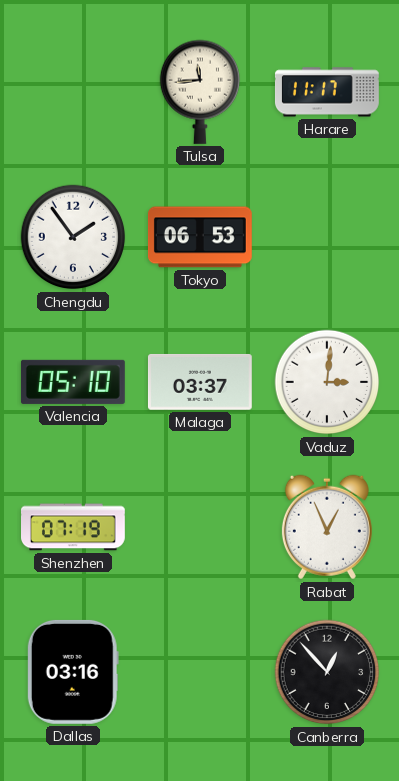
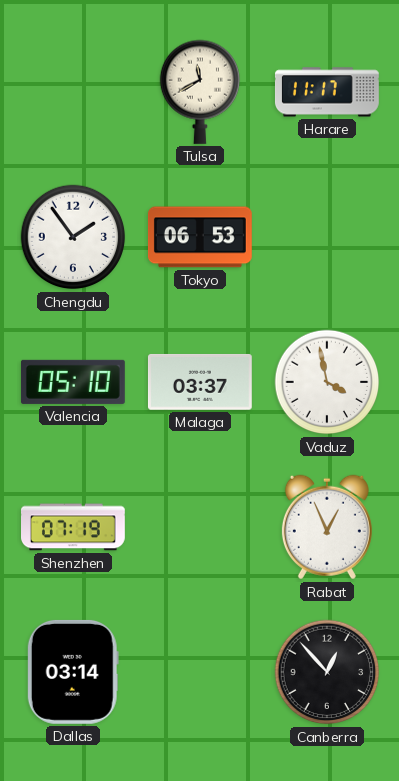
Tulsa: 11:44 -> 11:40 (199, 92)
Vaduz: 3:01 -> 3:58 (327, 382)
Dallas: 03:16 -> 03:14 (73, 672)
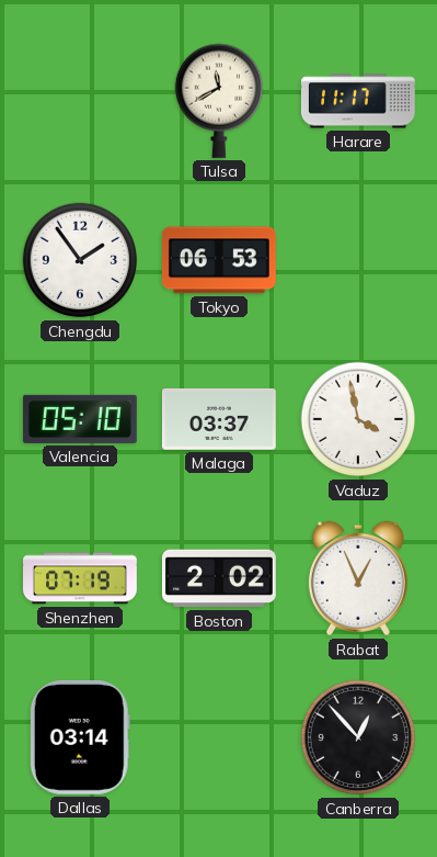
Boston: none -> 2:02 (219, 578)
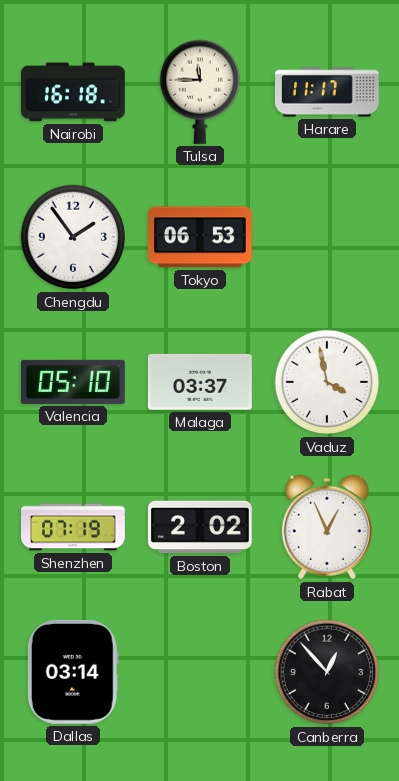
Nairobi: none -> 16:18 (73, 92)
Tulsa: 11:40 -> 11:45 (199, 92)
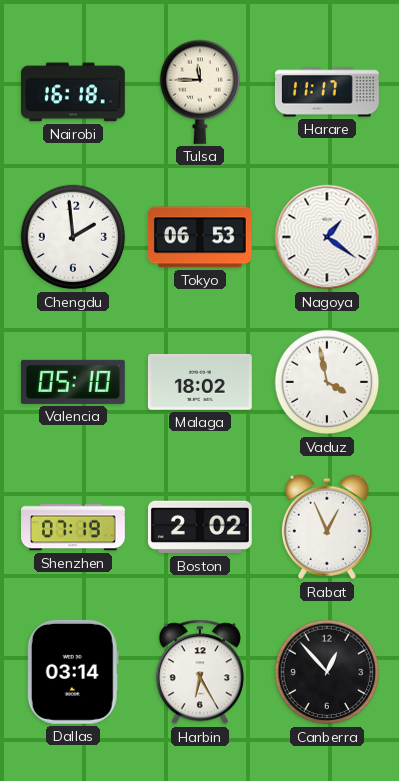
Chengdu: 1:54 -> 1:59 (73, 237)
Nagoya: none -> 1:21 (327, 237)
Malaga: 03:37 -> 18:02 (200, 382)
Harbin: none -> 6:25 (200, 672)
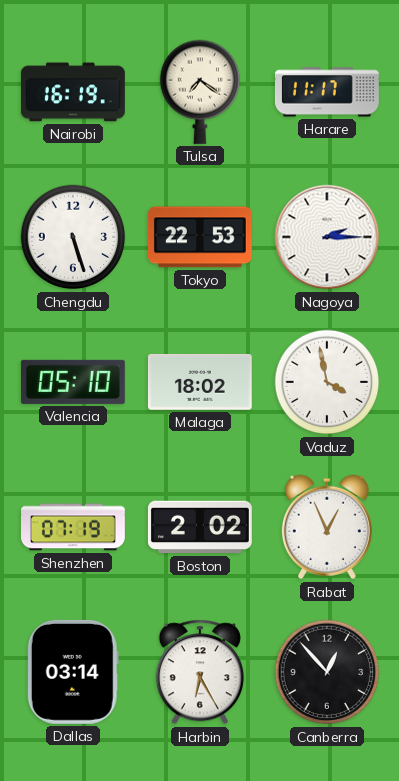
Nairobi: 16:18 -> 16:19 (73, 92)
Tulsa: 11:45 -> 7:21 (199, 92)
Chengdu: 1:59 -> 5:27 (73, 237)
Tokyo: 06:53 -> 22:53 (200, 237)
Nagoya: 1:21 -> 2:15 (327, 237)
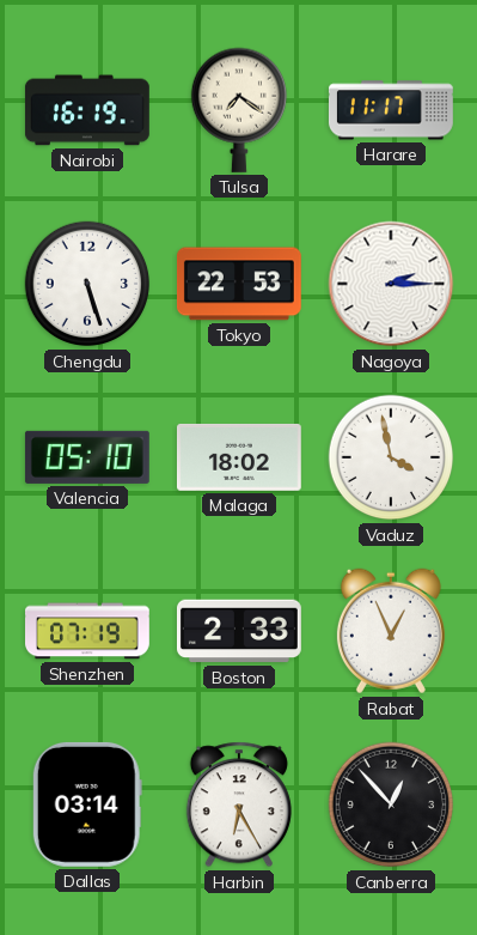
Boston: 2:02 -> 2:33 (239, 631)
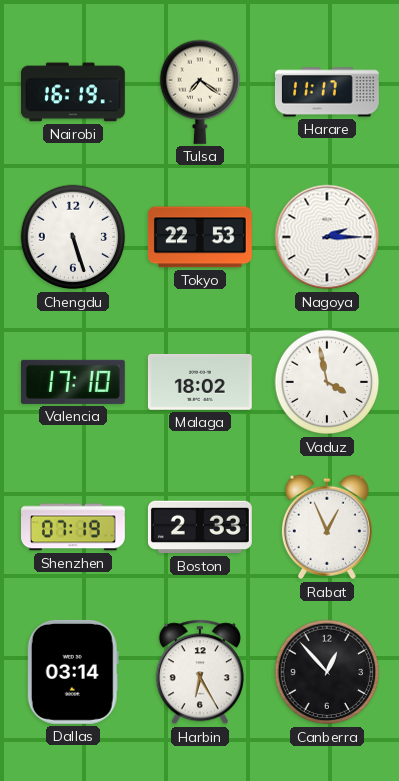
Valencia: 05:10 -> 17:10 (73, 382)
